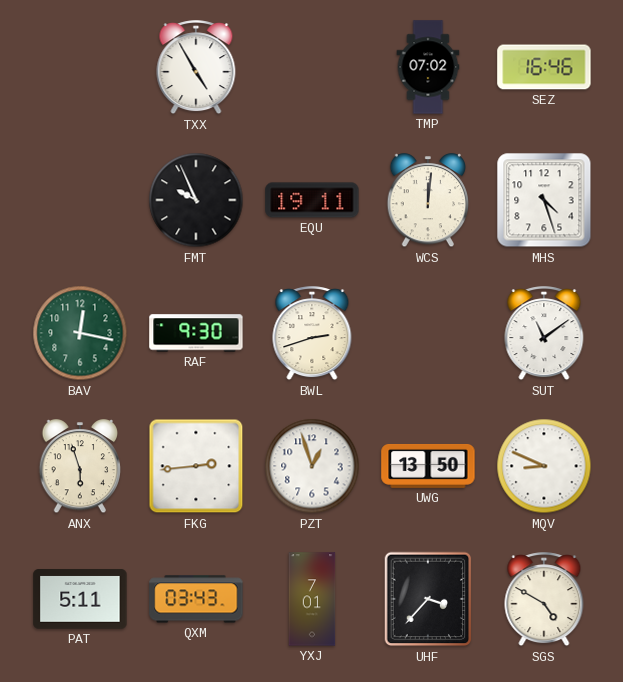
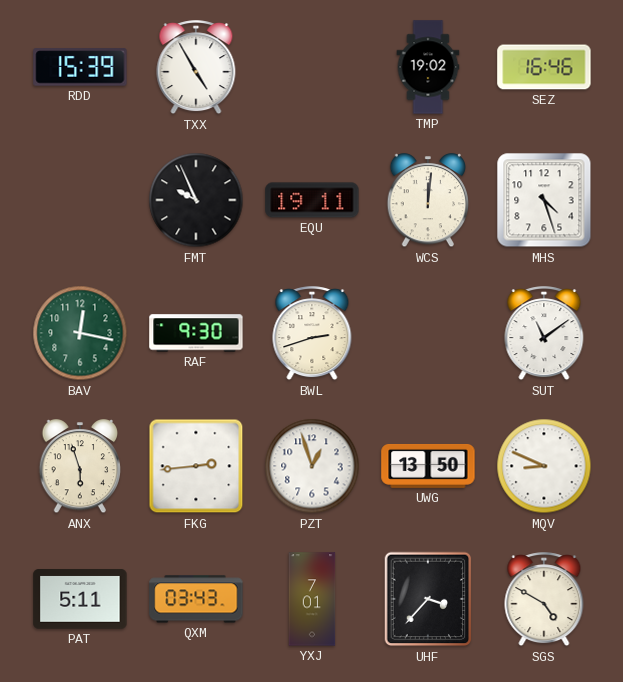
RDD: none -> 15:39 (80, 67)
TMP: 07:02 -> 19:02 (428, 67)
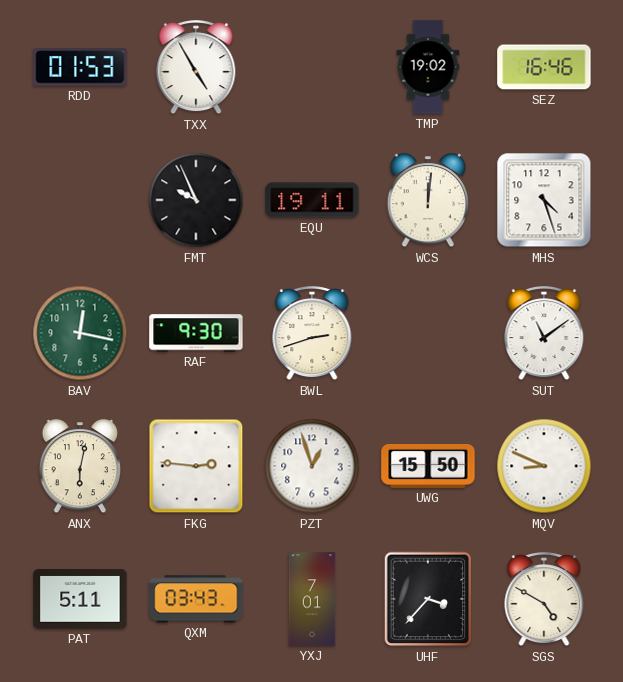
RDD: 15:39 -> 01:53 (80, 67)
ANX: 5:57 -> 6:02 (79, 467)
FKG: 2:44 -> 2:46 (196, 466)
UWG: 13:50 -> 15:50 (428, 466)
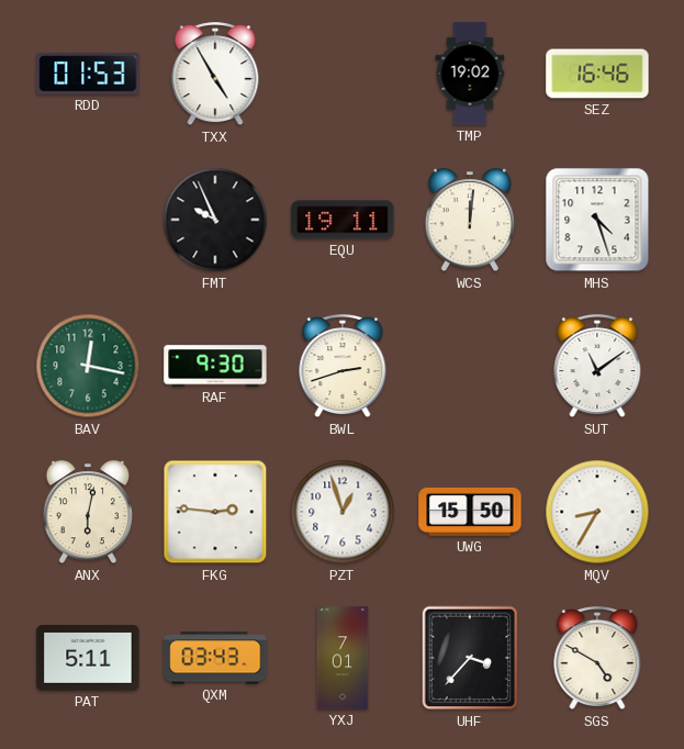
MQV: 8:49 -> 8:35 (597, 512)
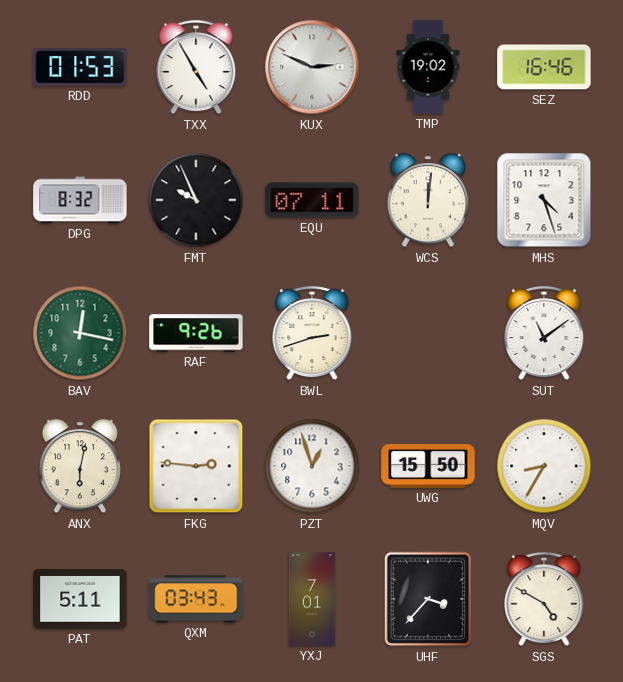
KUX: none -> 2:49 (312, 67)
DPG: none -> 8:32 (80, 200)
EQU: 19:11 -> 07:11 (312, 200)
RAF: 9:30 -> 9:26 (196, 333)
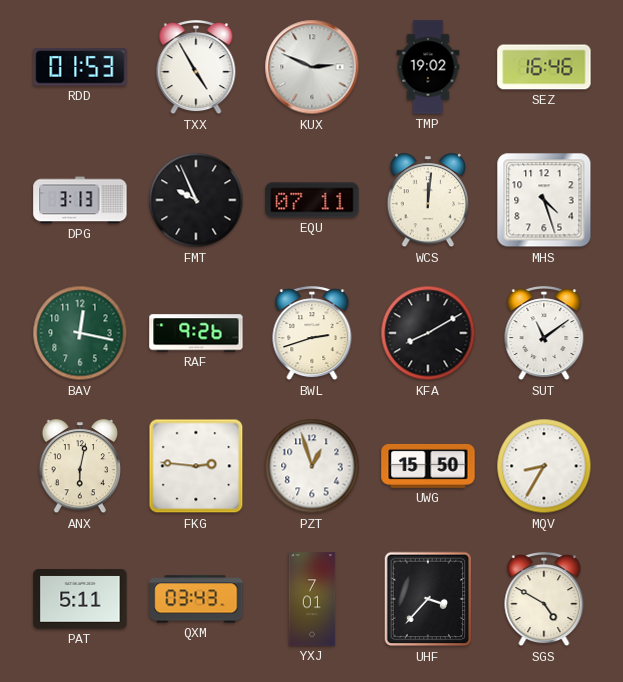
DPG: 8:32 -> 3:13 (80, 200)
KFA: none -> 8:10 (428, 333)
